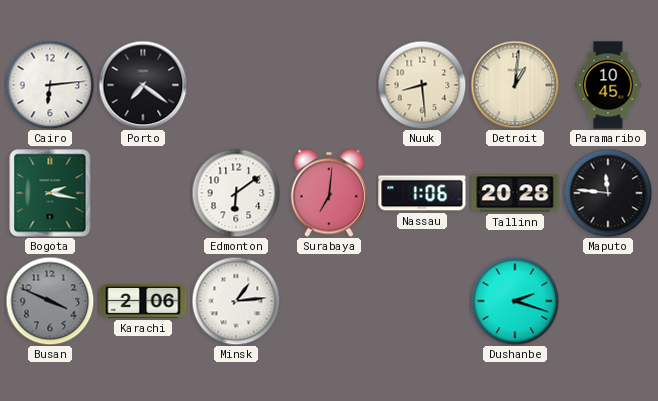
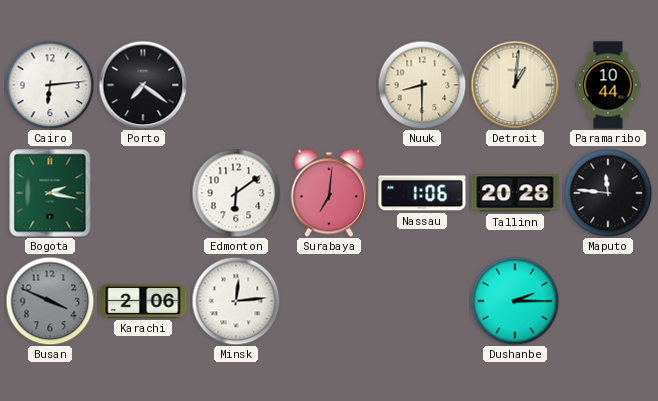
Nuuk: 8:29 -> 8:30 (422, 85)
Paramaribo: 10:45 -> 10:44 (608, 85)
Minsk: 1:14 -> 12:14 (236, 301)
Dushanbe: 2:18 -> 2:15 (515, 301)
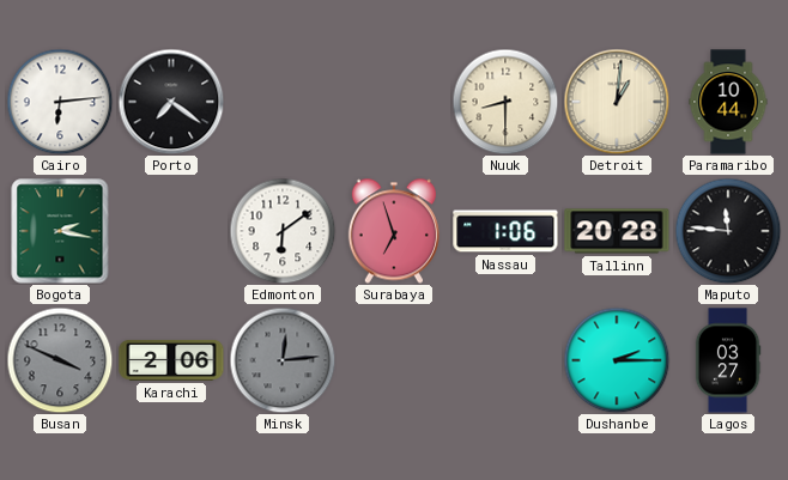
Surabaya: 7:01 -> 6:57 (394, 231)
Minsk dial: white -> grey (283, 360)
Lagos: none -> 03:27 (728, 360)
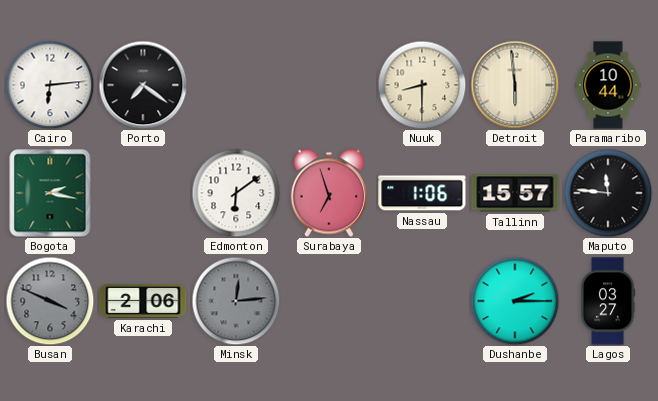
Detroit: 1:01 -> 5:59 (515, 85)
Tallinn: 20:28 -> 15:57 (515, 193)
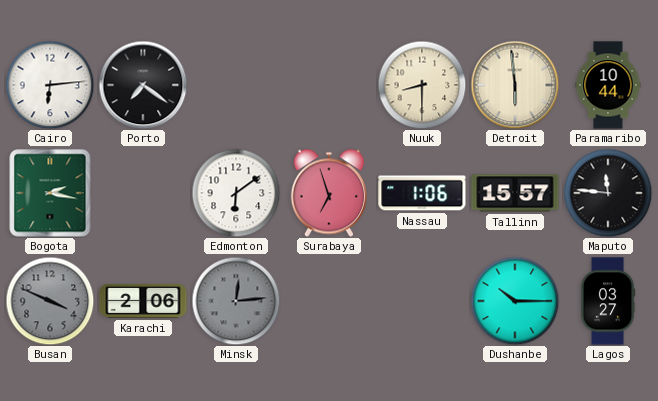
Dushanbe: 2:15 -> 10:15 (515, 301)
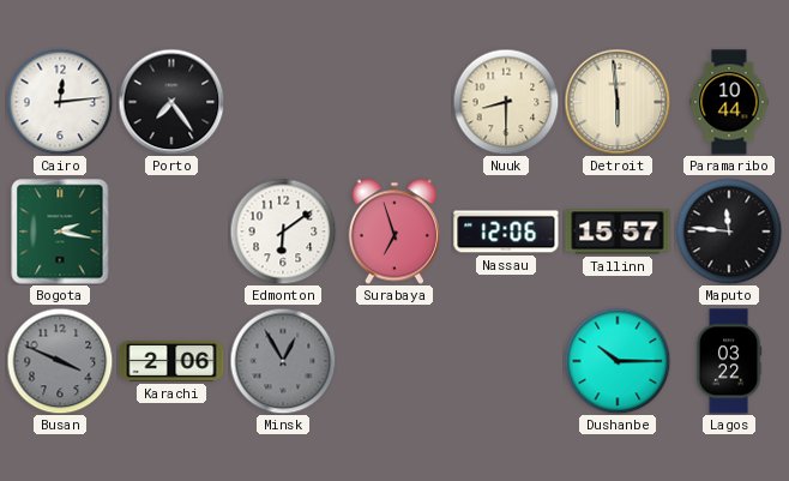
Cairo: 6:14 -> 12:14 (60, 102)
Porto: 7:21 -> 7:24 (171, 102)
Nassau: 1:06 -> 12:06 (506, 232)
Minsk: 12:14 -> 12:55 (283, 361)
Lagos: 03:27 -> 03:22 (729, 361)
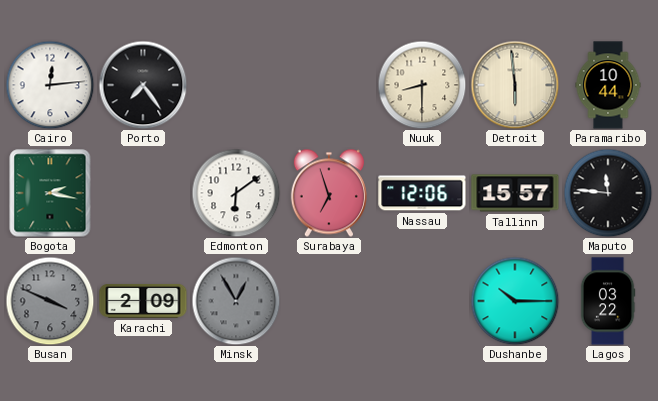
Karachi: 2:06 -> 2:09 (143, 301)
